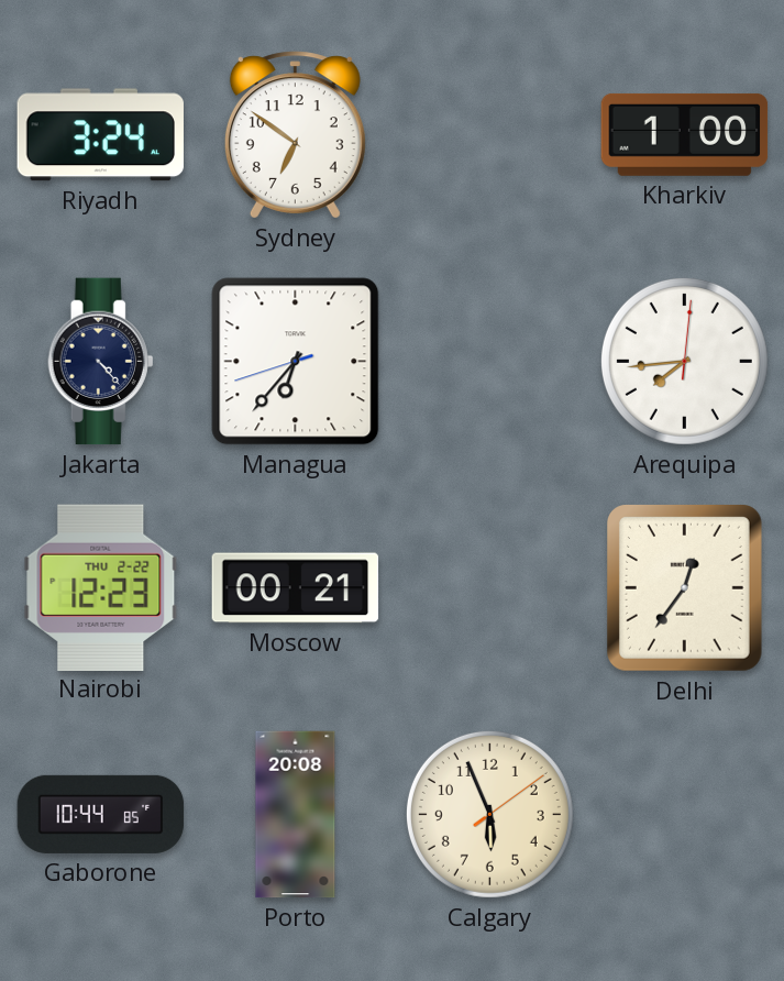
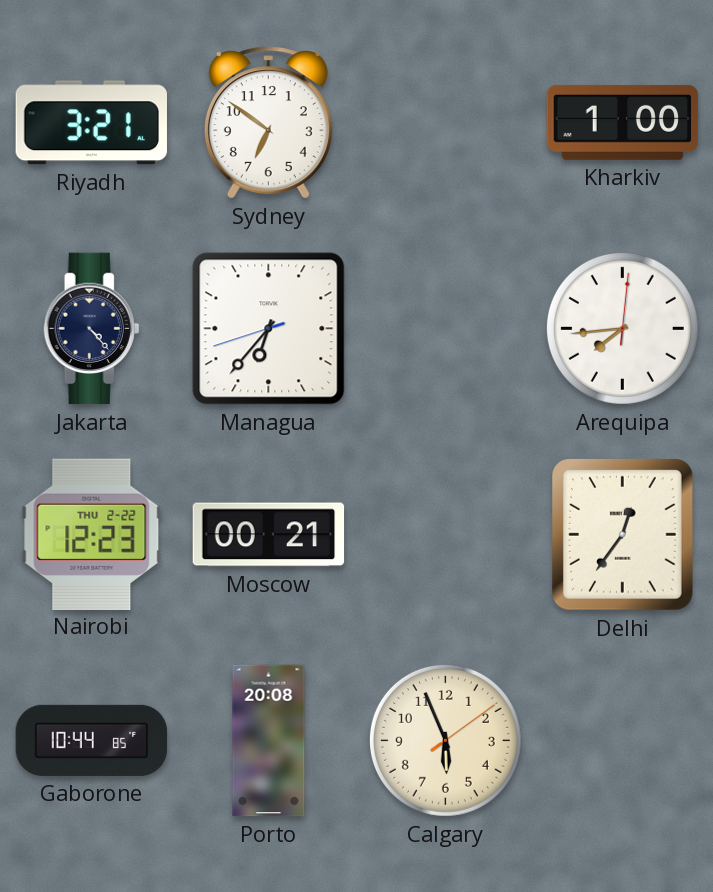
Riyadh: 3:24 -> 3:21 (91, 123)
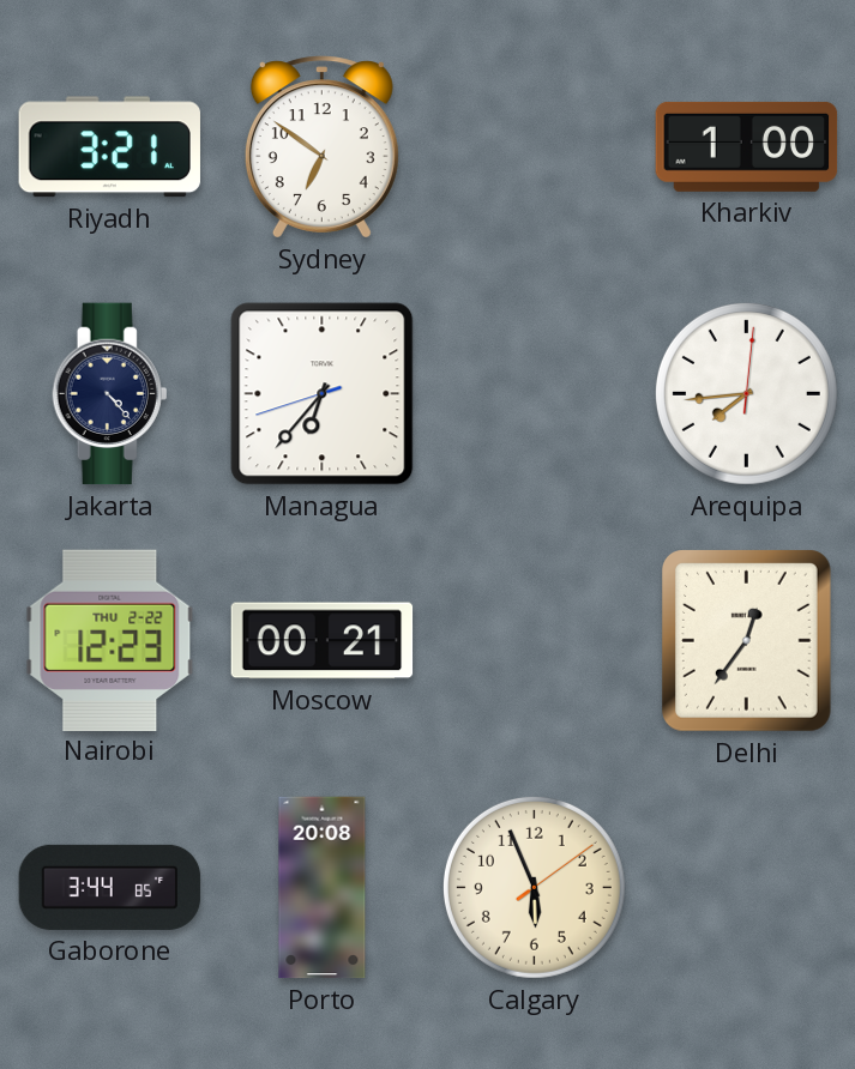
Gaborone: 10:44 -> 3:44 (110, 887)
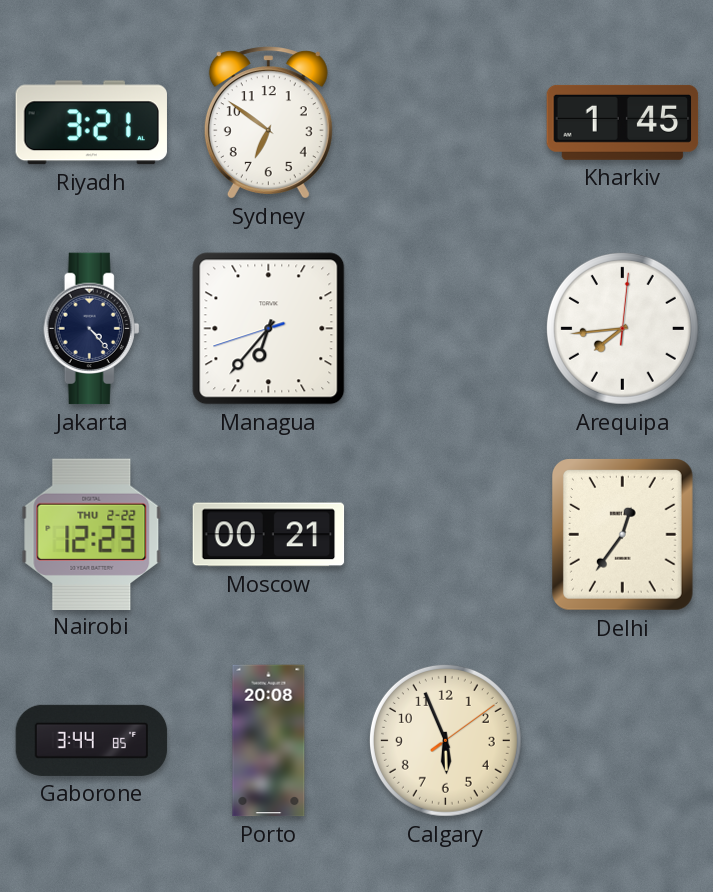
Kharkiv: 1:00 -> 1:45 (623, 122)
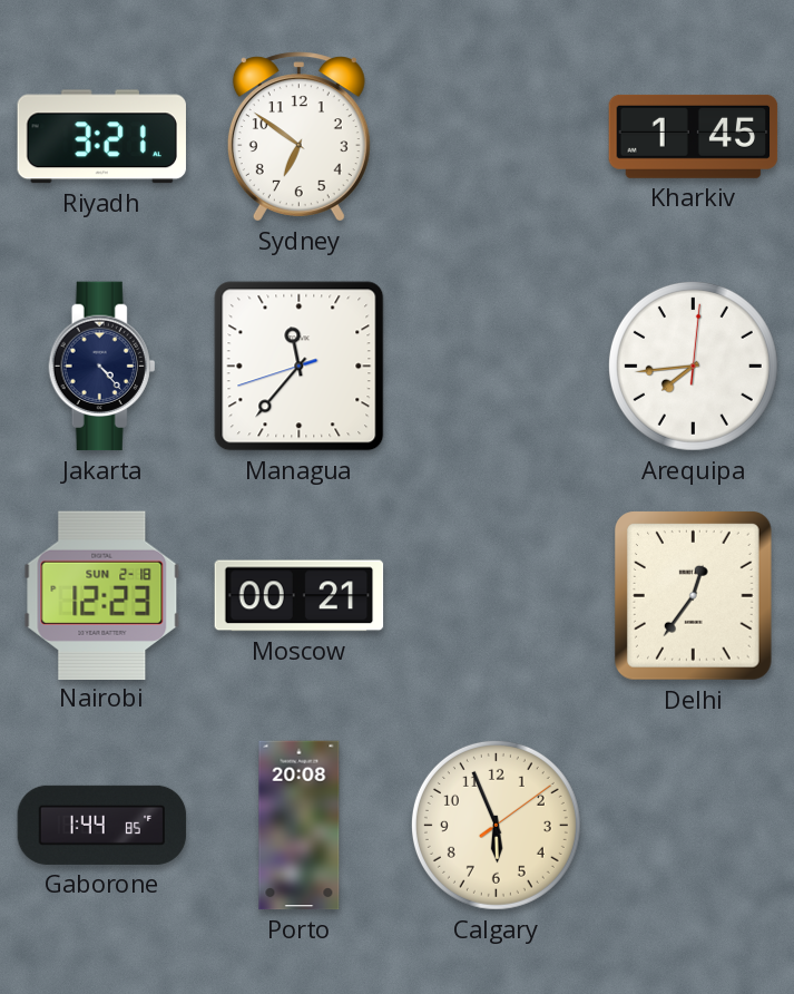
Managua: 6:36 -> 11:36 (300, 367)
Nairobi date: THU 2-22 -> SUN 2-18 (102, 595)
Gaborone: 3:44 -> 1:44 (102, 825)
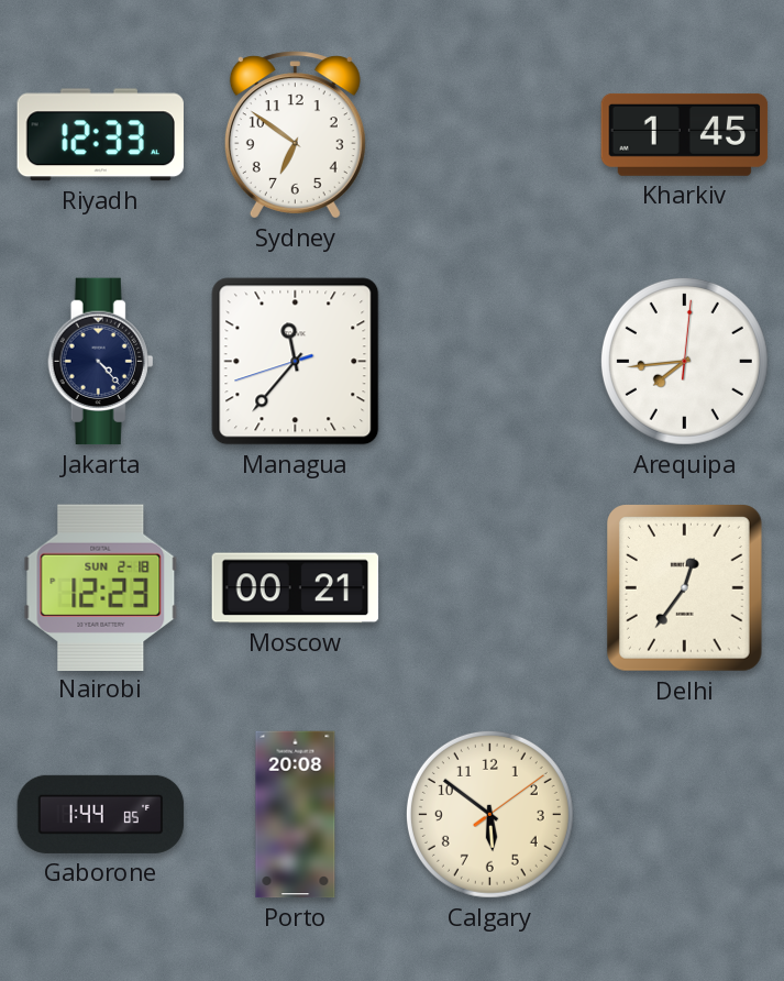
Riyadh: 3:21 -> 12:33 (100, 135)
Calgary: 5:56 -> 5:51 (489, 814)
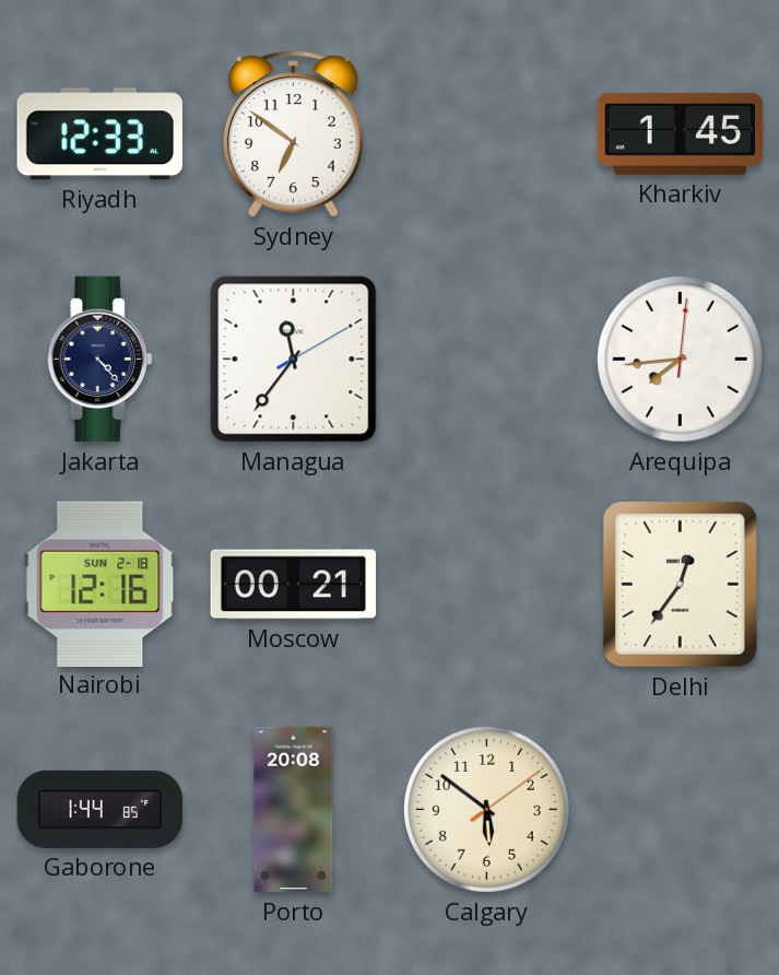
Managua: 11:36:42 -> 11:36:10 (294, 360)
Nairobi: 12:23 -> 12:16 (101, 584)
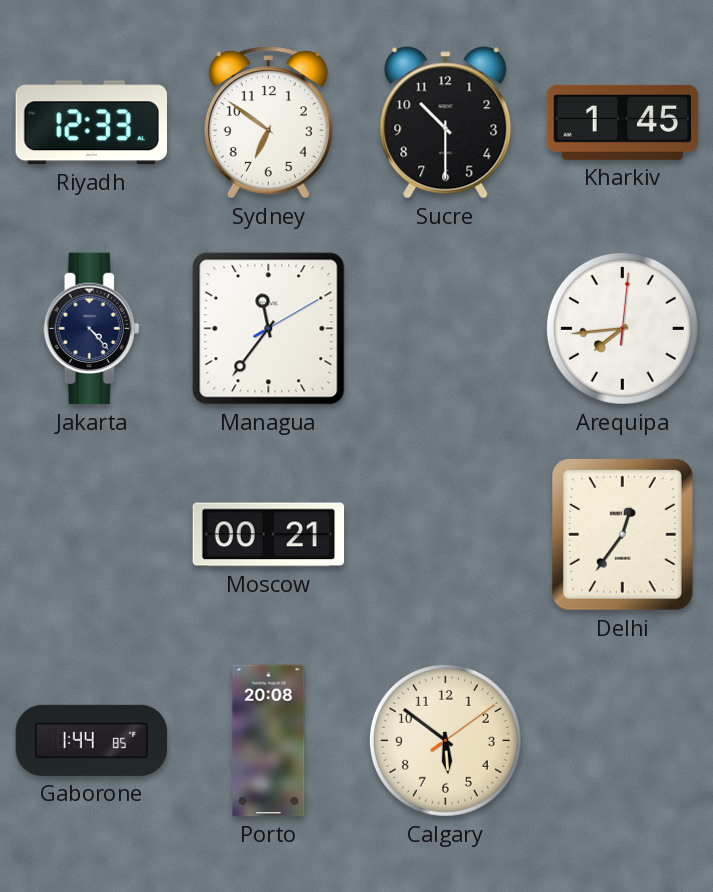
Sucre: none -> 10:30 (446, 123)
Nairobi: 12:16 -> none (101, 584)
